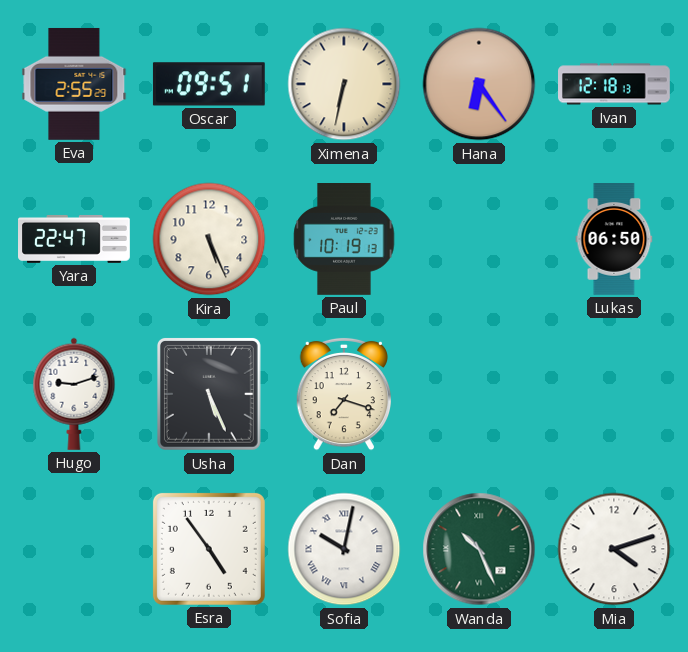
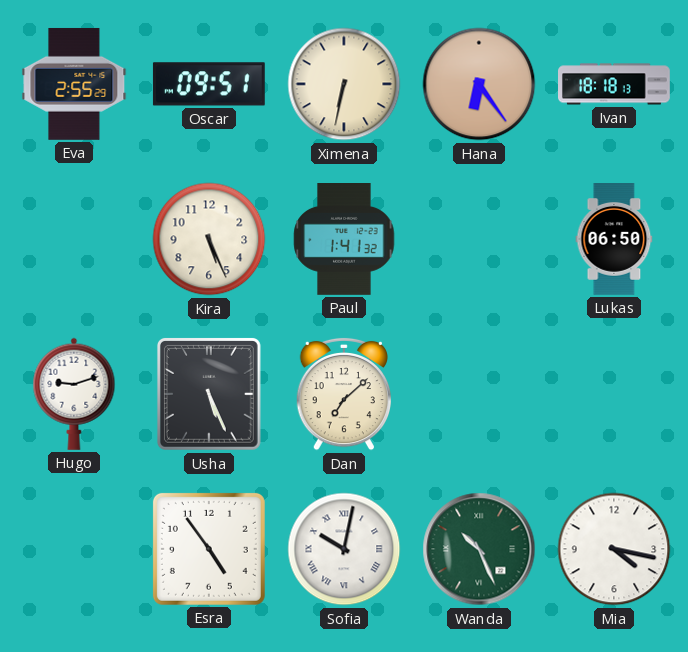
Ivan: 12:18 -> 18:18 (615, 84)
Yara: 22:47 -> none (75, 239)
Paul: 10:19 -> 1:41 (344, 240)
Dan: 7:18 -> 7:08 (343, 394)
Mia: 4:12 -> 4:17 (614, 549)
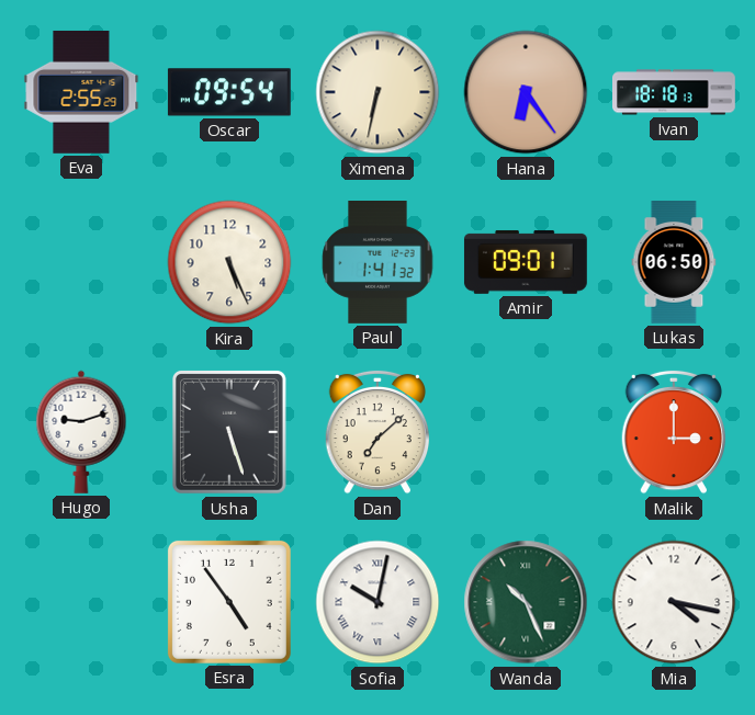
Oscar: 09:51 -> 09:54 (229, 92)
Amir: none -> 09:01 (526, 262)
Usha: 5:26 -> 5:27 (229, 432)
Malik: none -> 3:00 (673, 432)
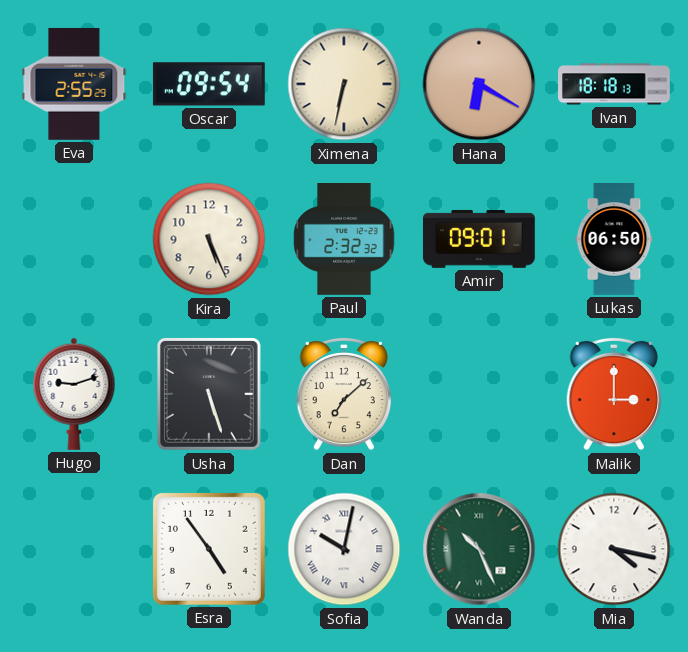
Hana: 6:24 -> 6:20 (479, 84)
Paul: 1:41 -> 2:32 (344, 240)
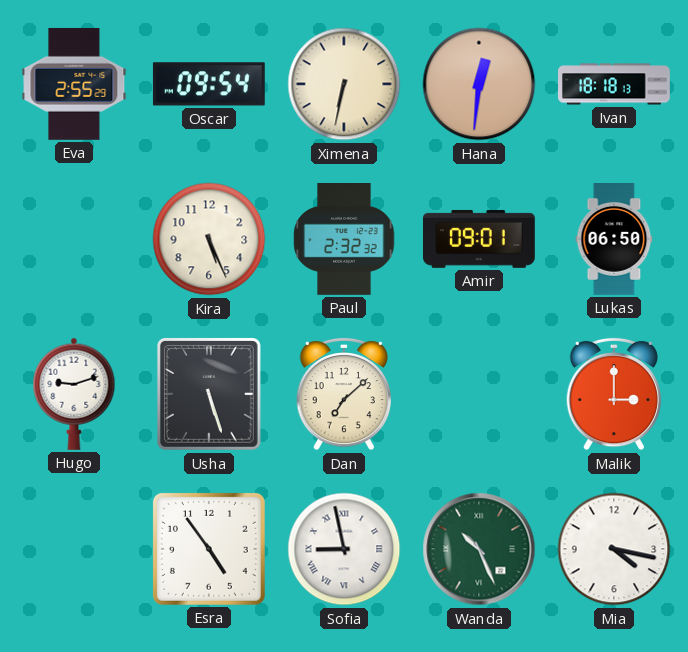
Hana: 6:20 -> 12:31 (479, 84)
Sofia: 10:02 -> 8:58 (344, 549)
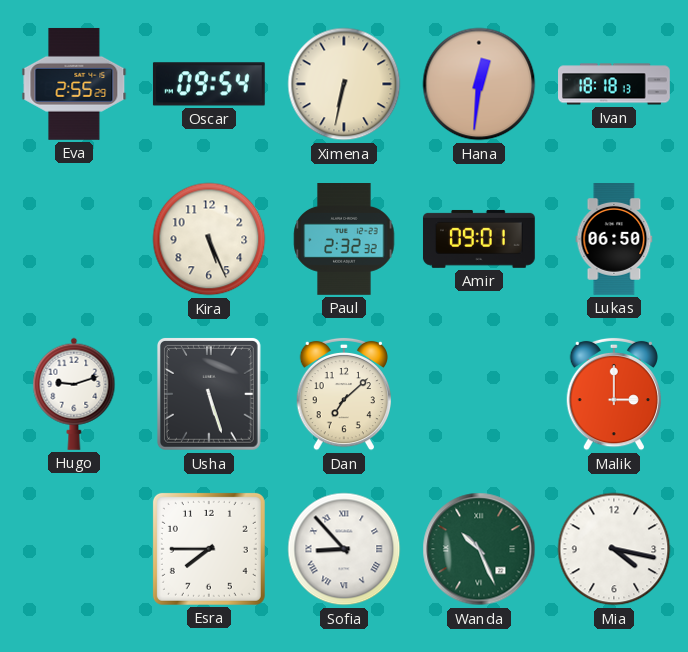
Esra: 4:54 -> 7:45 (209, 549)
Sofia: 8:58 -> 8:53 (344, 549)
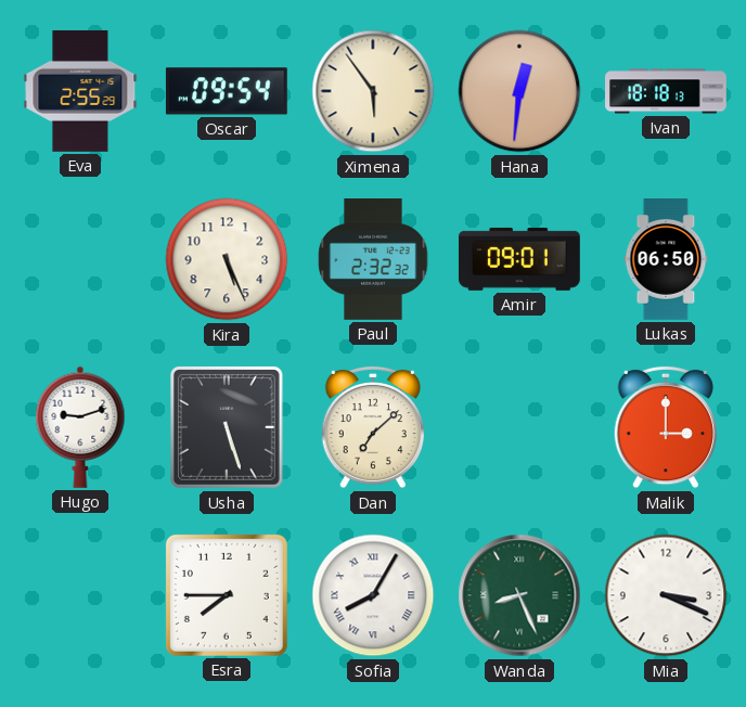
Ximena: 6:32 -> 5:54 (373, 91)
Sofia: 8:53 -> 8:05 (373, 595)
Wanda: 10:26 -> 8:26 (519, 595)
Mia: 4:17 -> 3:19 (666, 595)
